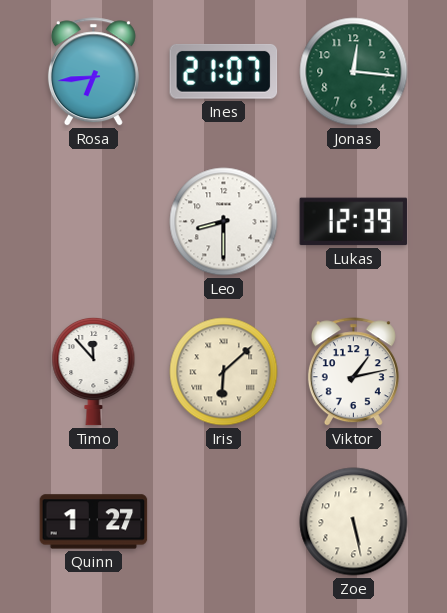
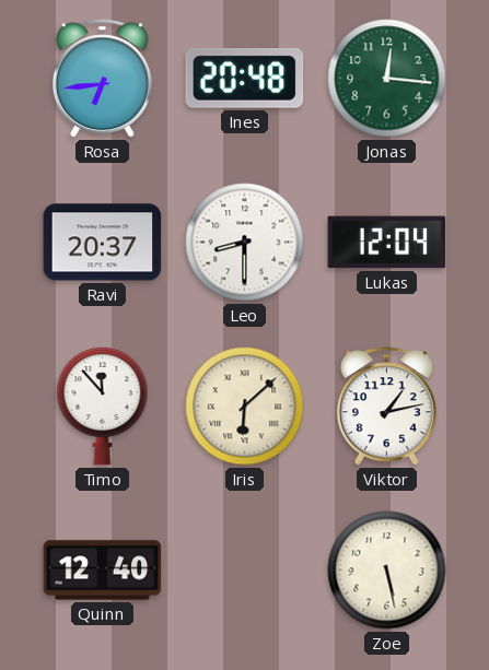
Ines: 21:07 -> 20:48 (245, 78)
Ravi: none -> 20:37 (103, 243)
Lukas: 12:39 -> 12:04 (387, 243)
Quinn: 1:27 -> 12:40 (103, 571)
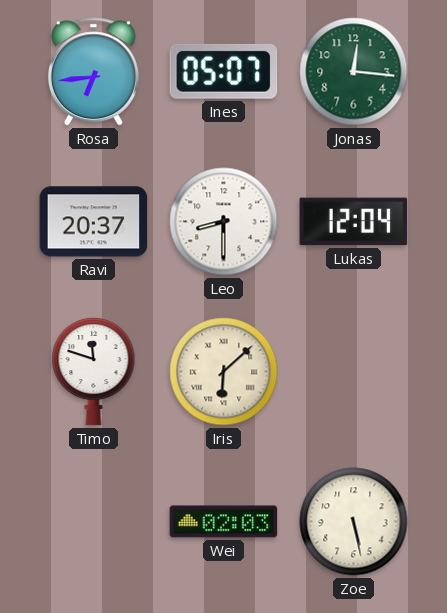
Ines: 20:48 -> 05:07 (224, 71)
Timo: 11:53 -> 11:48 (94, 371)
Viktor: 1:13 -> none (386, 407)
Quinn: 12:40 -> none (103, 571)
Wei: none -> 02:03 (224, 522)
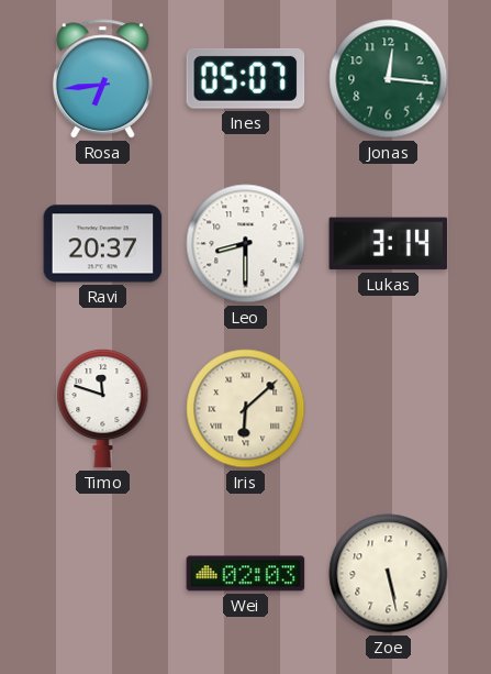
Lukas: 12:04 -> 3:14 (389, 244)
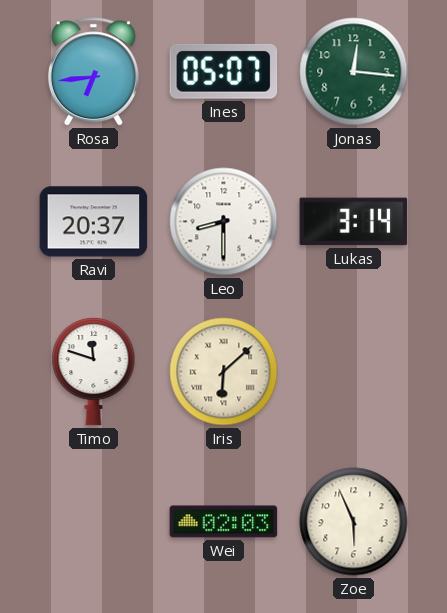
Zoe: 5:28 -> 5:56 (354, 522)
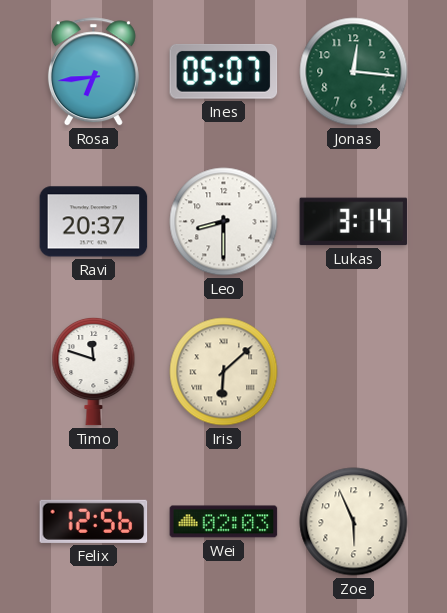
Felix: none -> 12:56 (94, 521)
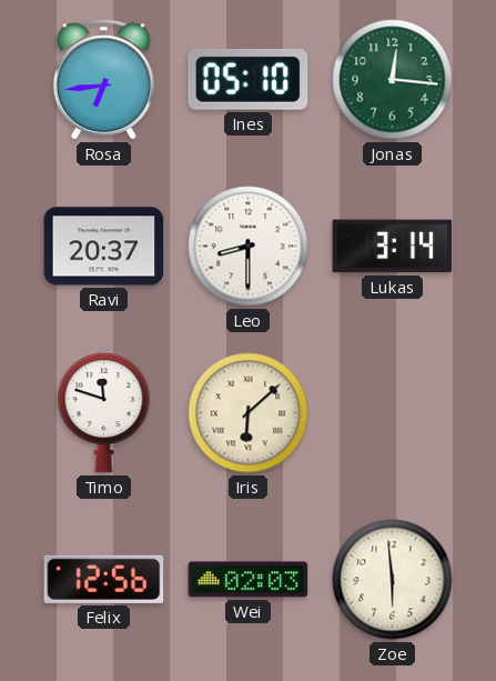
Ines: 05:07 -> 05:10 (249, 79)
Zoe: 5:56 -> 5:59 (393, 580)
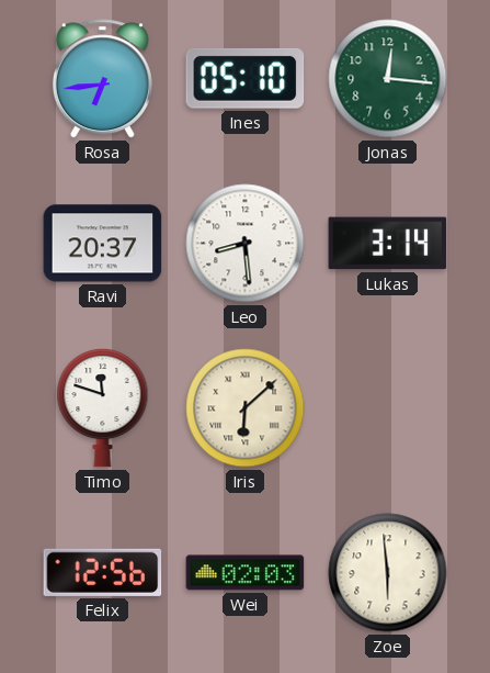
Leo: 8:30 -> 8:29 (246, 244)
